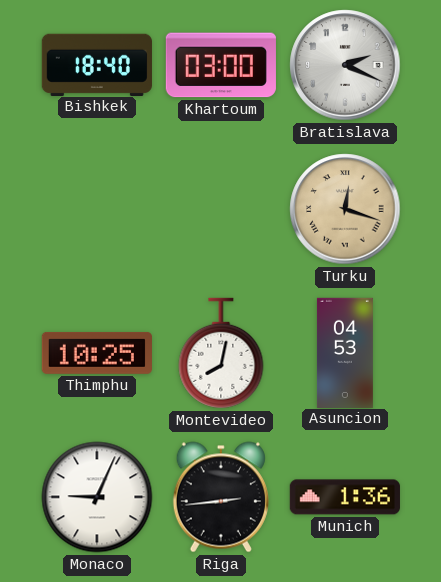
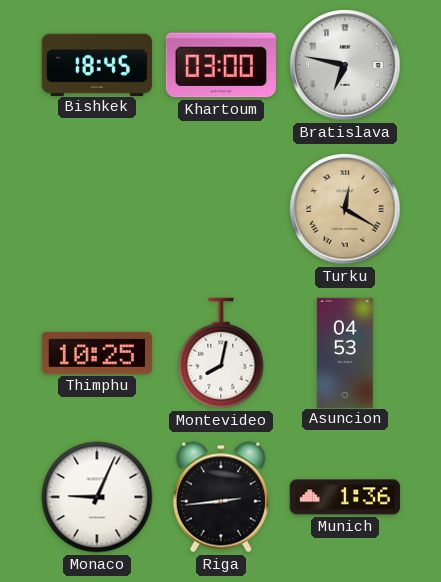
Bishkek: 18:40 -> 18:45 (97, 64)
Bratislava: 2:19 -> 6:47 (345, 65)
Turku: 12:18 -> 12:20 (345, 209)
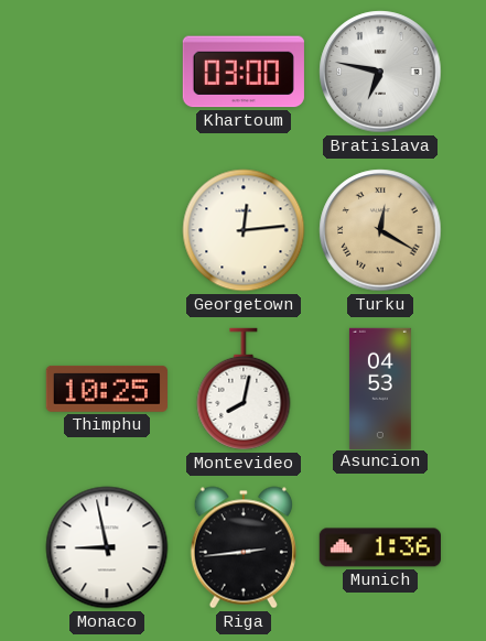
Bishkek: 18:45 -> none (97, 64)
Georgetown: none -> 12:14 (244, 230)
Monaco: 9:04 -> 8:58 (107, 547)
